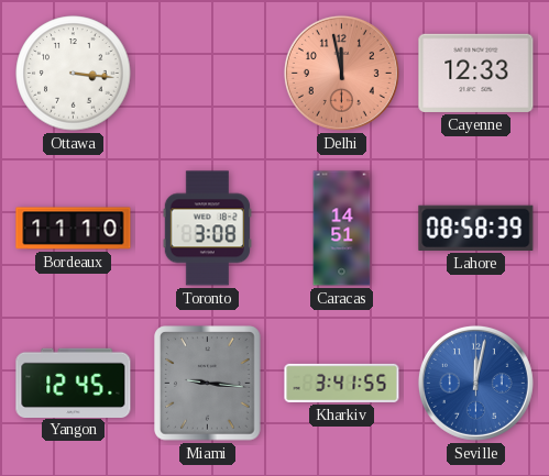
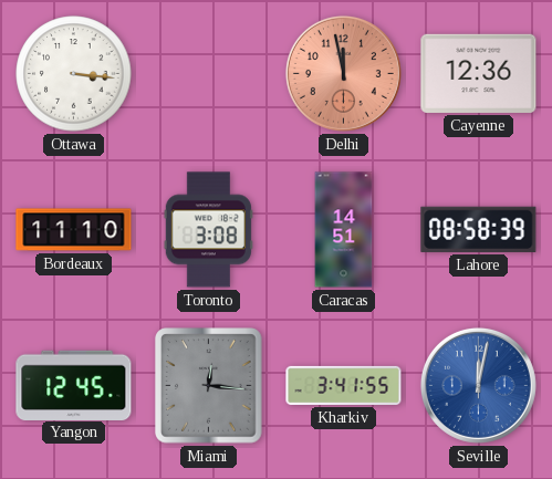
Cayenne: 12:33 -> 12:36 (479, 73)
Miami: 9:16 -> 12:16 (209, 386)
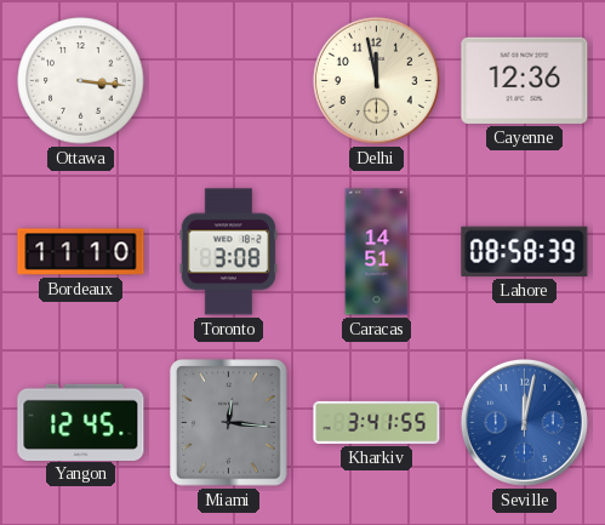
Delhi dial: salmon -> cream (376, 80)
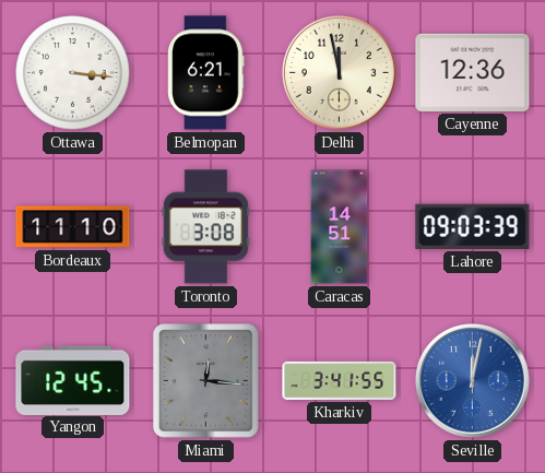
Belmopan: none -> 6:21 (206, 73)
Lahore: 08:58 -> 09:03 (473, 226)
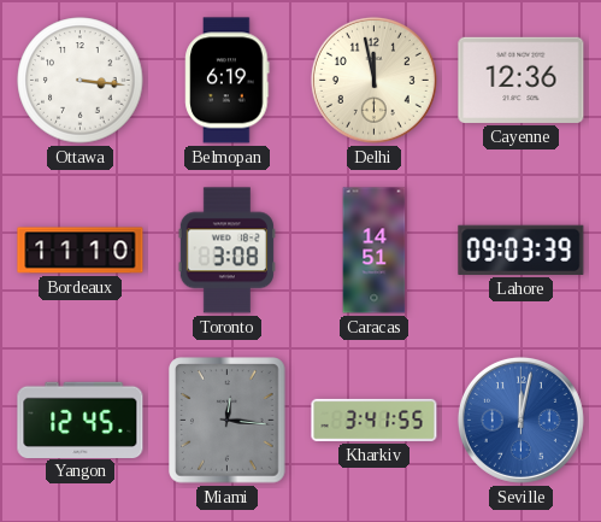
Belmopan: 6:21 -> 6:19 (228, 81)
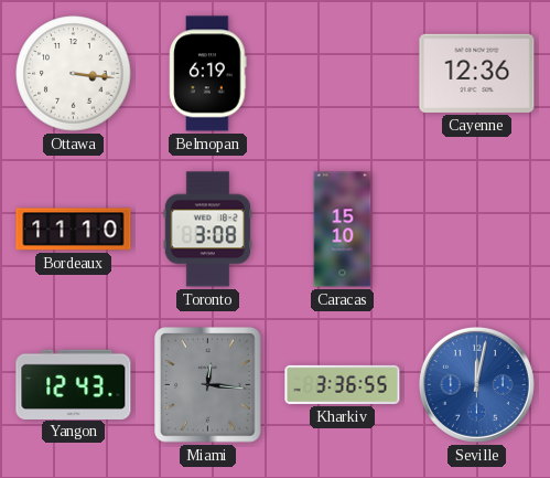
Delhi: 11:58 -> none (373, 80)
Caracas: 14:51 -> 15:10 (343, 230)
Lahore: 09:03 -> none (522, 250)
Yangon: 12:45 -> 12:43 (74, 384)
Kharkiv: 3:41 -> 3:36 (343, 384)
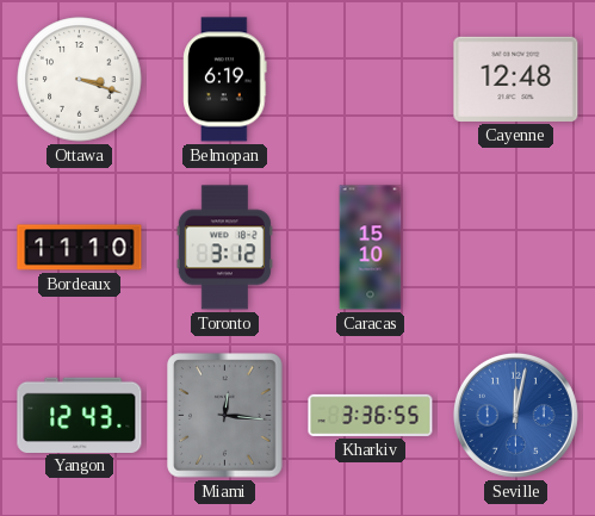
Ottawa: 3:16 -> 3:18 (80, 80)
Cayenne: 12:36 -> 12:48 (516, 79)
Toronto: 3:08 -> 3:12 (224, 248)
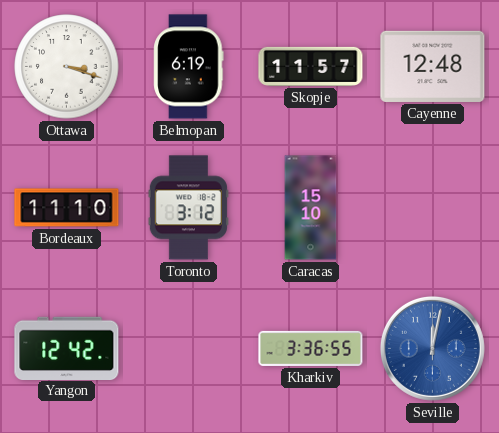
Skopje: none -> 11:57 (311, 66)
Yangon: 12:43 -> 12:42 (67, 348)
Miami: 12:16 -> none (225, 416)
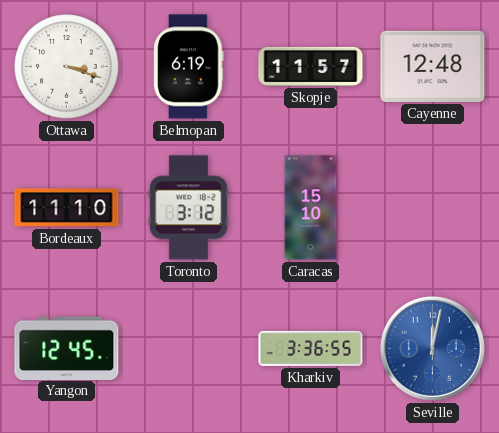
Yangon: 12:42 -> 12:45 (67, 348)
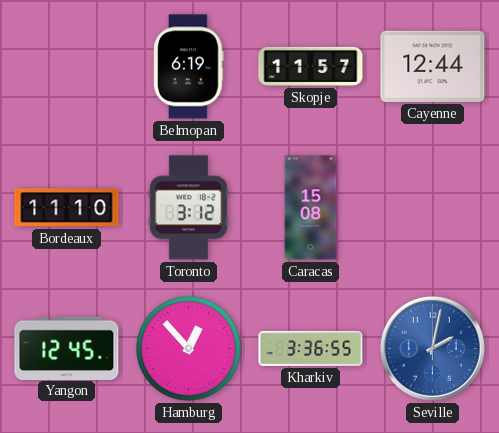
Ottawa: 3:18 -> none (67, 67)
Cayenne: 12:48 -> 12:44 (433, 66)
Caracas: 15:10 -> 15:08 (311, 208)
Hamburg: none -> 12:53 (189, 349)
Seville: 12:02 -> 2:02 (432, 348)
